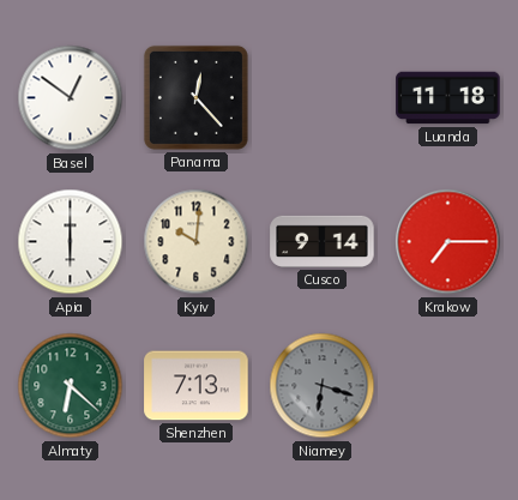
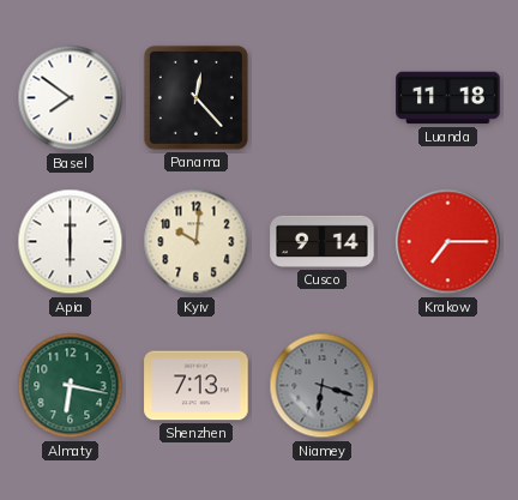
Basel: 12:51 -> 7:51 (71, 98)
Almaty: 6:22 -> 6:17 (71, 386)
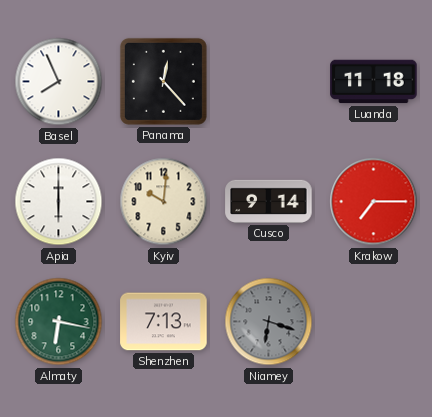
Basel: 7:51 -> 7:56 (59, 82)
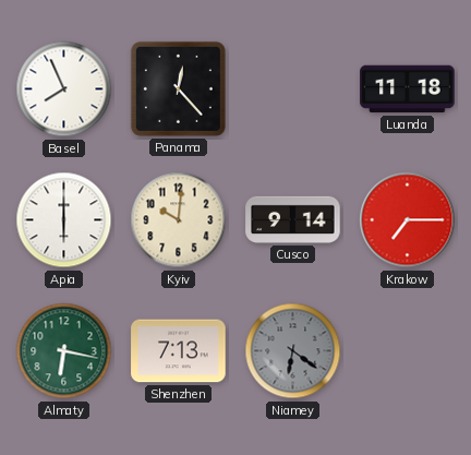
Niamey: 6:18 -> 6:21 (293, 351)
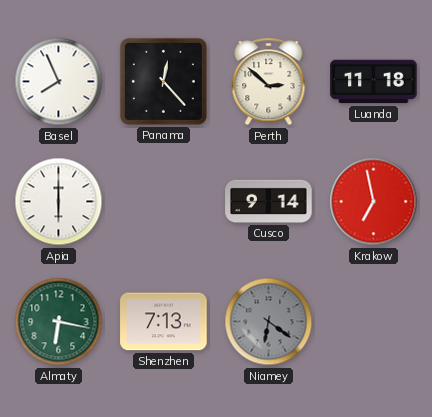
Perth: none -> 2:52 (269, 82)
Kyiv: 10:01 -> none (179, 220)
Krakow: 7:15 -> 6:58 (374, 202)
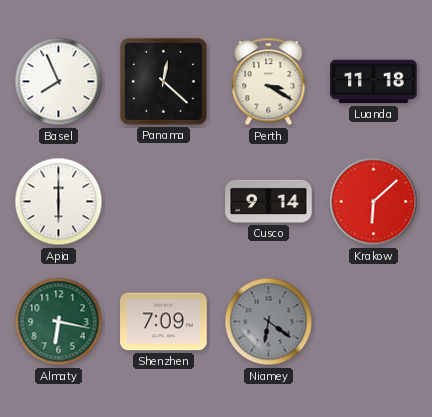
Panama: 12:23 -> 12:22 (163, 81)
Perth: 2:52 -> 3:20 (269, 82)
Krakow: 6:58 -> 6:08 (374, 202)
Shenzhen: 7:13 -> 7:09 (164, 322)
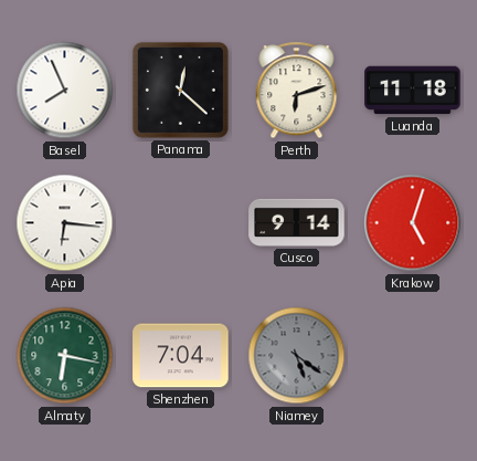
Perth: 3:20 -> 6:12 (297, 91)
Apia: 6:00 -> 6:16 (65, 223)
Krakow: 6:08 -> 5:03 (413, 223)
Shenzhen: 7:09 -> 7:04 (181, 356)
Niamey: 6:21 -> 5:21 (297, 356)
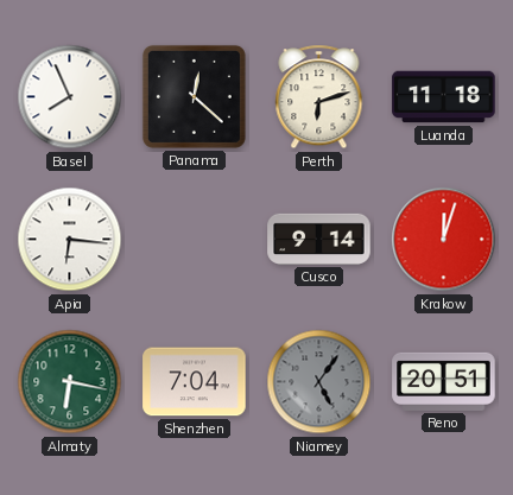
Krakow: 5:03 -> 12:03 (444, 240)
Niamey: 5:21 -> 5:06 (319, 382)
Reno: none -> 20:51 (444, 381)
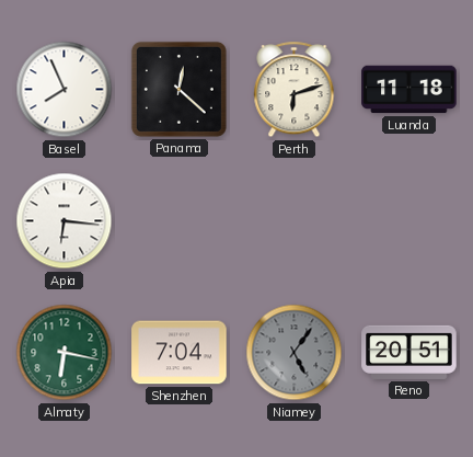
Cusco: 9:14 -> none (319, 239)
Krakow: 12:03 -> none (444, 240)
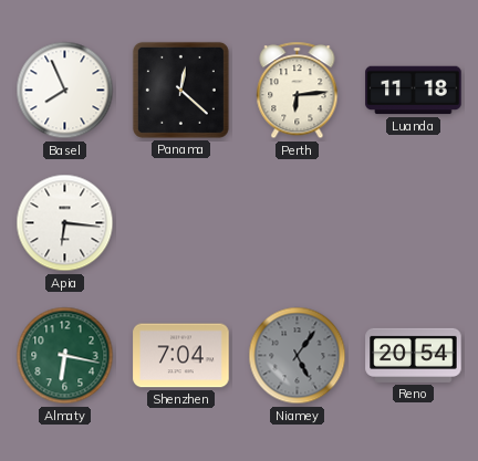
Perth: 6:12 -> 6:14 (298, 91)
Reno: 20:51 -> 20:54 (414, 355)
